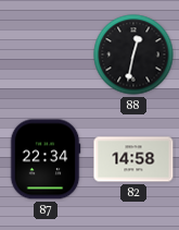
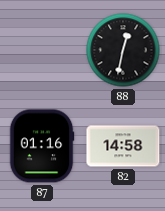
87: 22:34 -> 01:16 (42, 146)
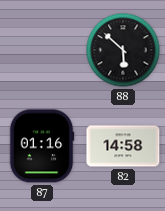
88: 12:32 -> 5:52 (123, 50)
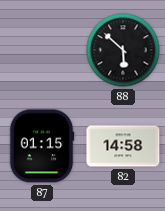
87: 01:16 -> 01:15 (42, 146)
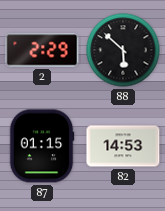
2: none -> 2:29 (42, 50)
82: 14:58 -> 14:53 (123, 146)
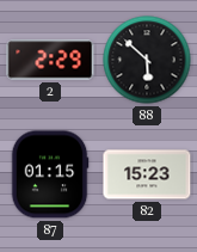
82: 14:53 -> 15:23 (147, 174)
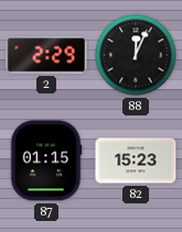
88: 5:52 -> 12:04 (136, 55)
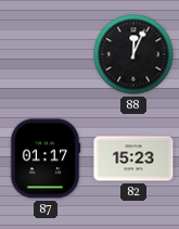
2: 2:29 -> none (46, 55)
87: 01:15 -> 01:17 (46, 158)
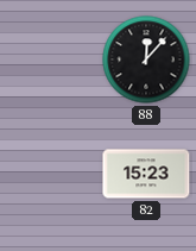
88: 12:04 -> 12:07 (146, 59)
87: 01:17 -> none (46, 158)
